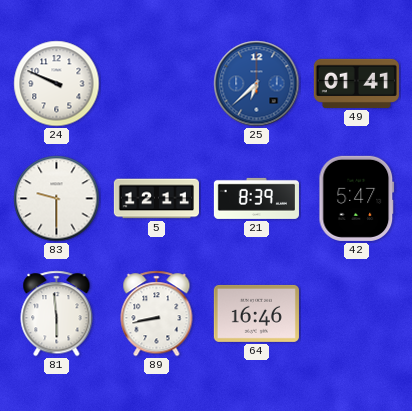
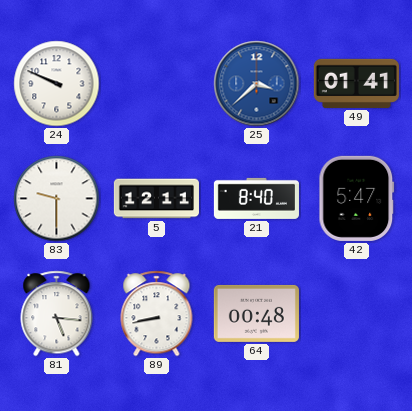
25: 6:38 -> 3:38 (257, 84)
21: 8:39 -> 8:40 (256, 198)
81: 5:59 -> 5:16 (57, 314)
64: 16:46 -> 00:48 (256, 313)
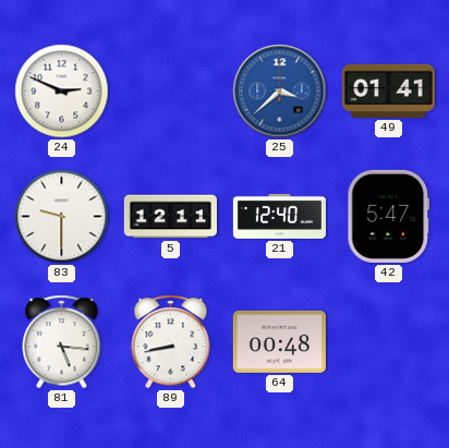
24: 9:49 -> 2:49 (62, 92)
21: 8:40 -> 12:40 (279, 216)
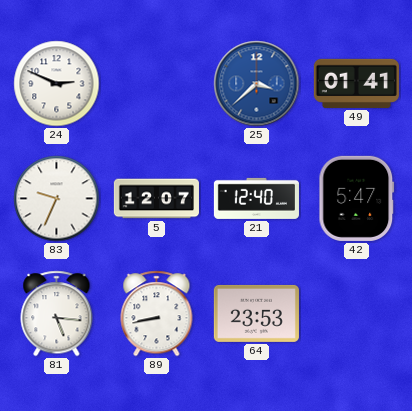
83: 9:30 -> 9:34 (57, 199)
5: 12:11 -> 12:07 (156, 199)
64: 00:48 -> 23:53 (256, 313)
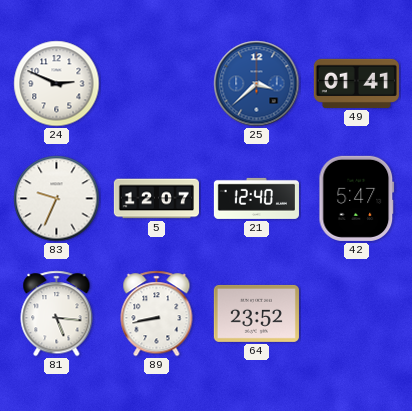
64: 23:53 -> 23:52 (256, 313)
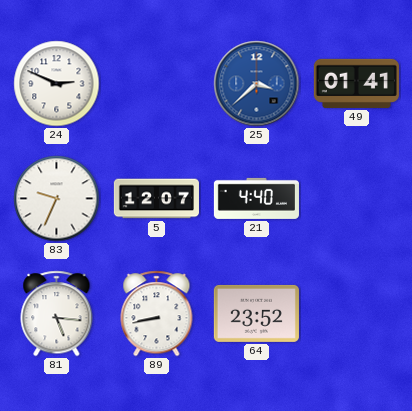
21: 12:40 -> 4:40 (256, 198)
42: 5:47 -> none (357, 198)
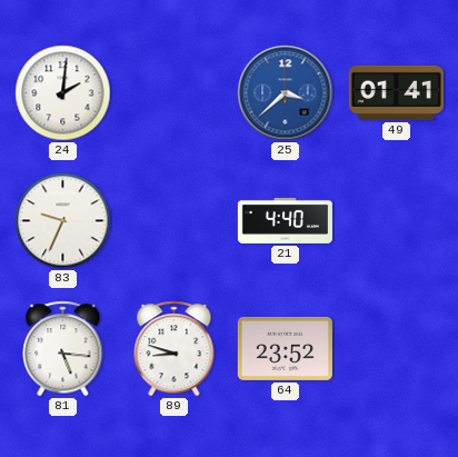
24: 2:49 -> 2:01 (63, 93)
5: 12:07 -> none (156, 199)
89: 8:43 -> 8:48 (175, 349)
